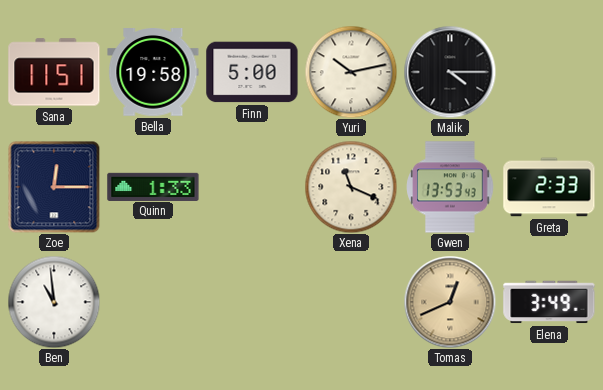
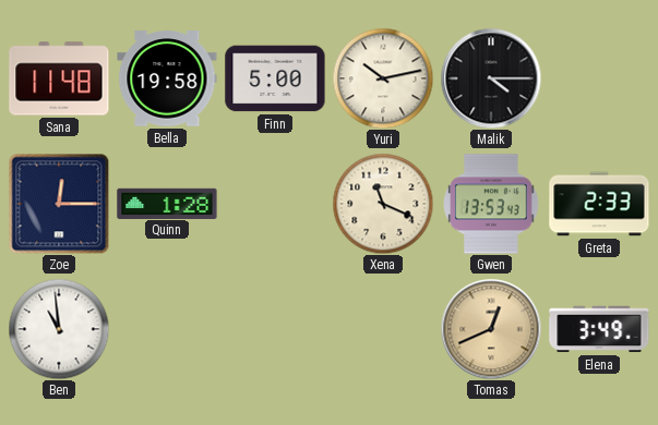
Sana: 11:51 -> 11:48 (59, 78)
Quinn: 1:33 -> 1:28 (167, 203)
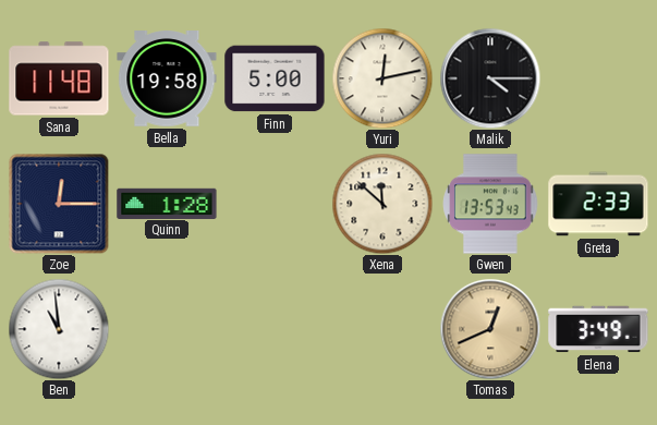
Yuri: 10:13 -> 12:13 (382, 78)
Xena: 11:19 -> 11:52 (382, 204)
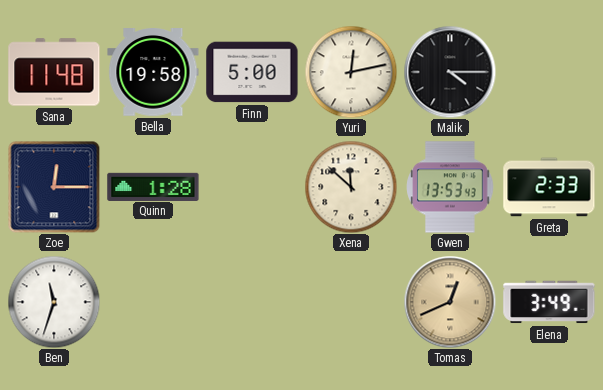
Ben: 10:59 -> 11:33 (54, 302)
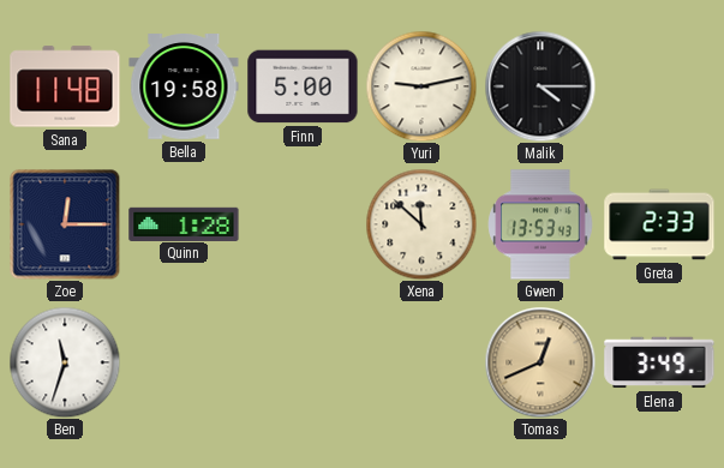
Yuri: 12:13 -> 9:13 (421, 86)
